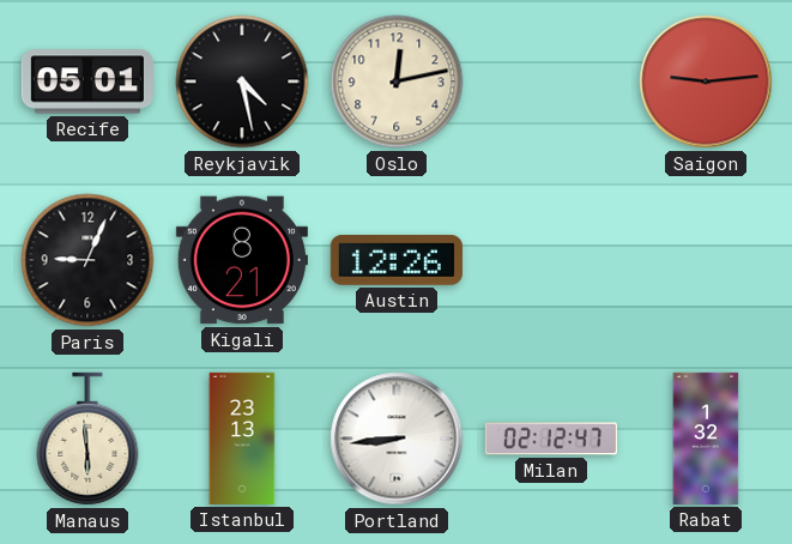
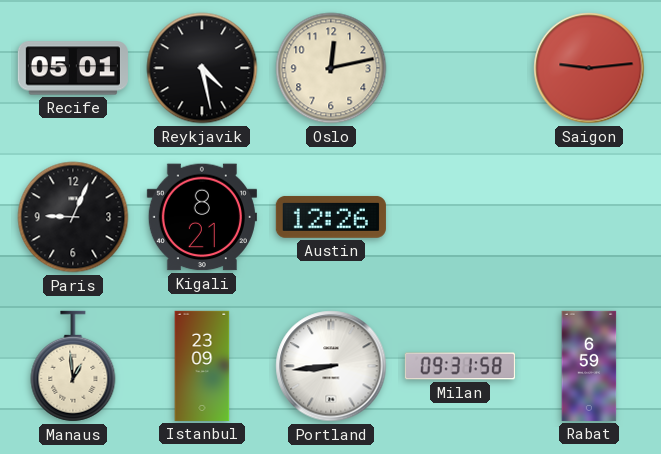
Manaus: 5:59 -> 12:59 (73, 366)
Istanbul: 23:13 -> 23:09 (202, 366)
Milan: 02:12 -> 09:31 (460, 366)
Rabat: 1:32 -> 6:59 (589, 366)
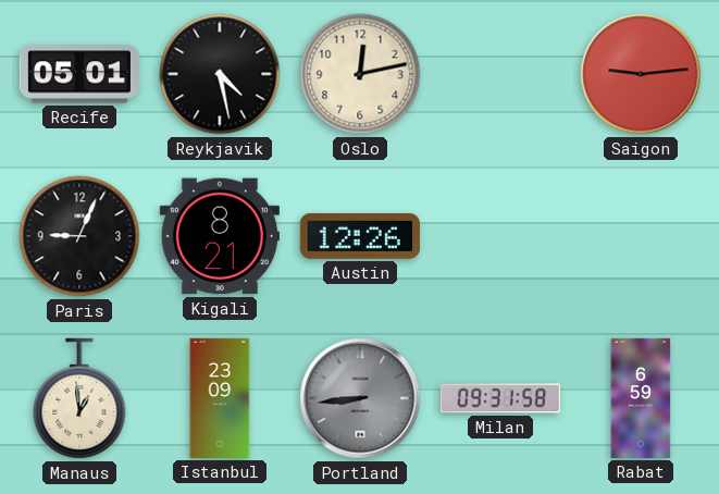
Portland dial: white -> grey (360, 398)
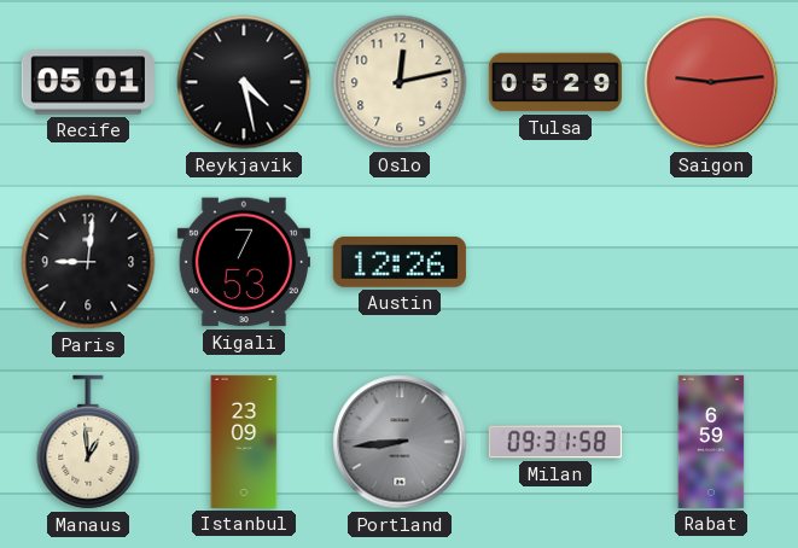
Tulsa: none -> 05:29 (555, 82)
Paris: 9:04 -> 9:01 (88, 262)
Kigali: 8:21 -> 7:53 (244, 262)
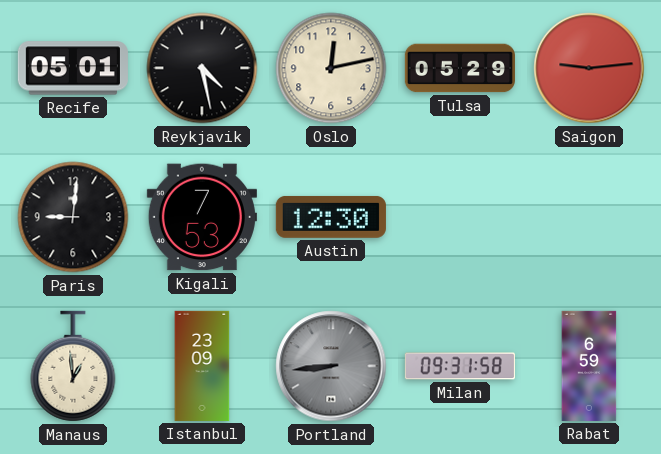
Austin: 12:26 -> 12:30 (331, 217)
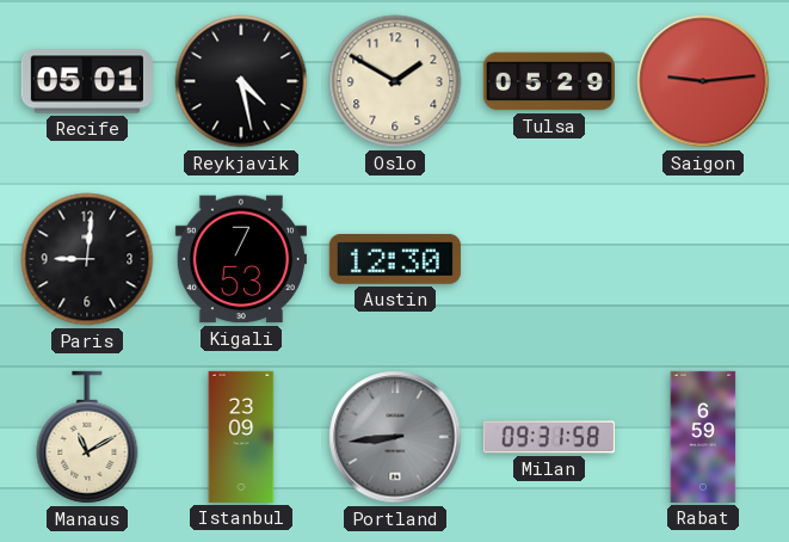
Oslo: 12:13 -> 1:50 (395, 81)
Manaus: 12:59 -> 11:10 (87, 437)
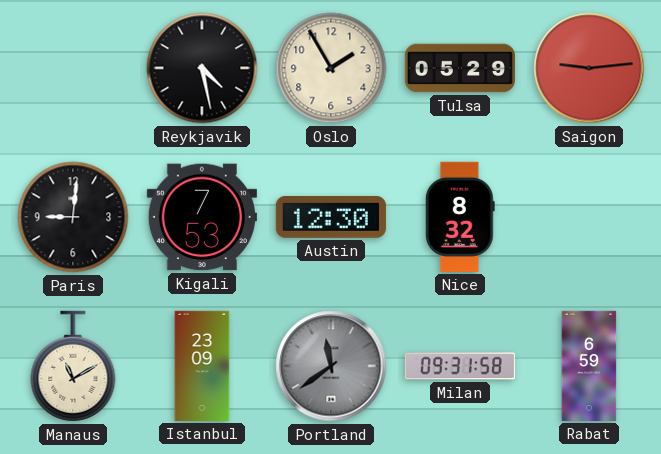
Recife: 05:01 -> none (87, 81)
Oslo: 1:50 -> 1:55 (331, 68)
Nice: none -> 8:32 (460, 217)
Portland: 8:44 -> 11:39 (331, 366)
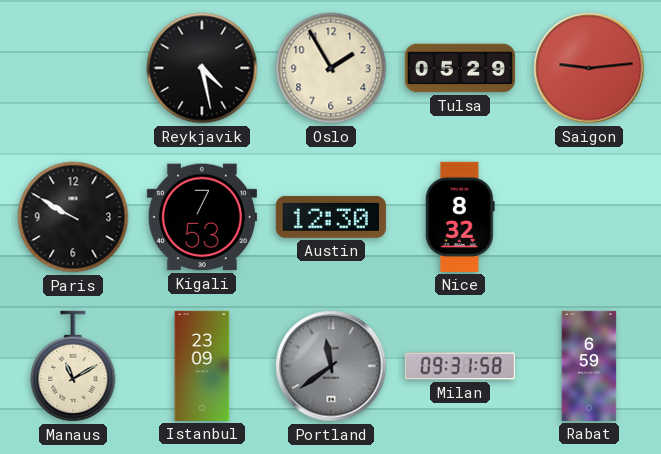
Paris: 9:01 -> 9:50 (73, 217)
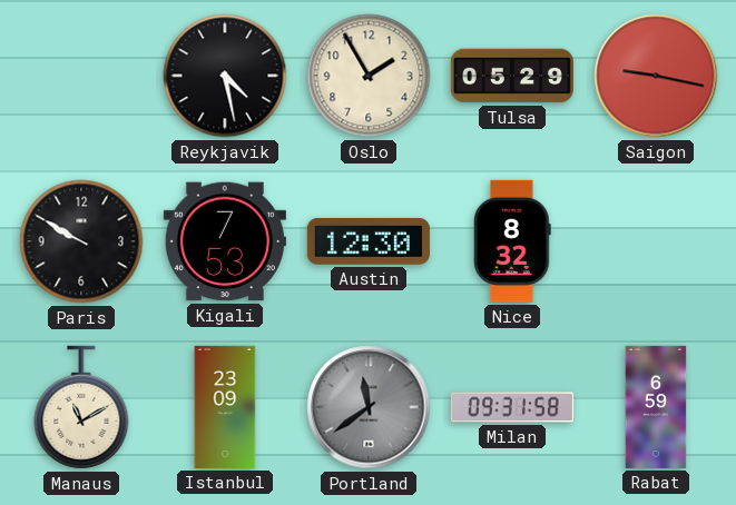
Saigon: 9:14 -> 9:17 (656, 76)
